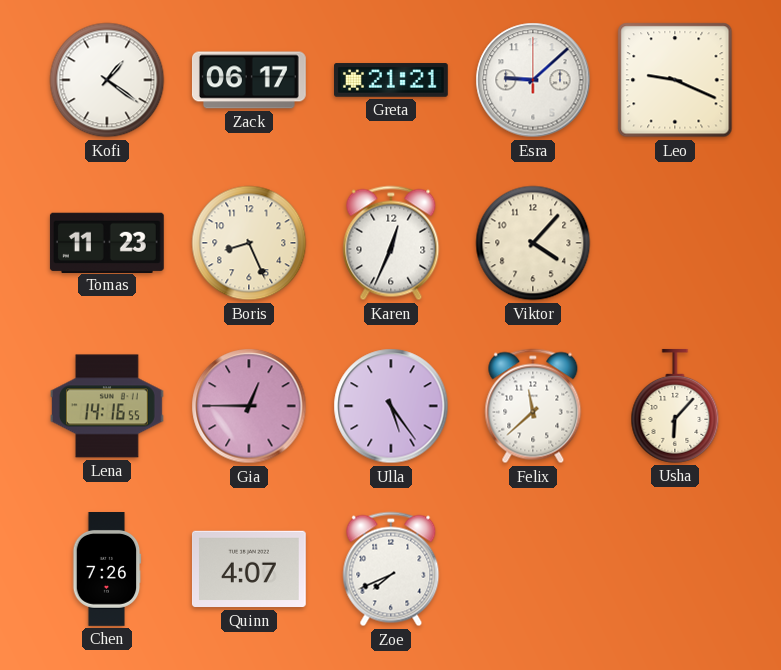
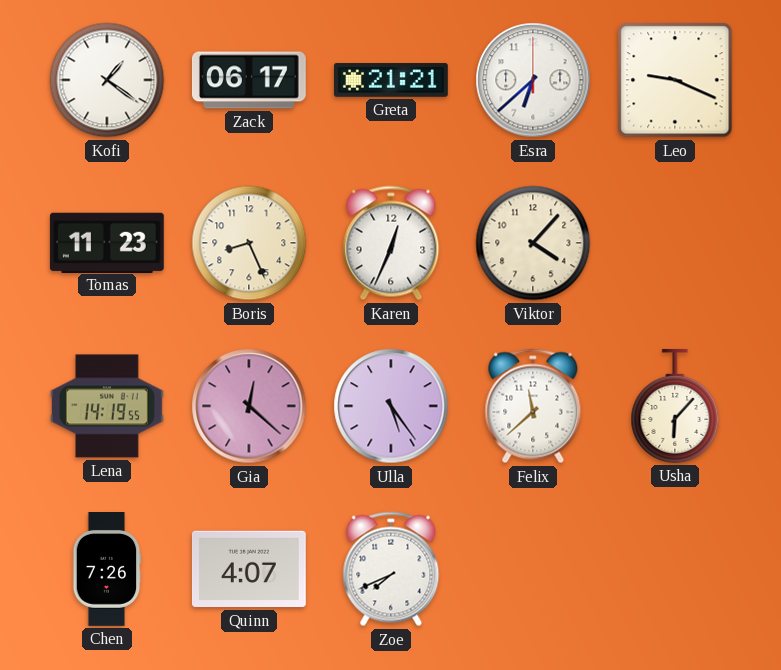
Esra: 9:08 -> 6:38 (533, 80)
Lena: 14:16 -> 14:19 (107, 406)
Gia: 12:45 -> 12:22 (249, 406)
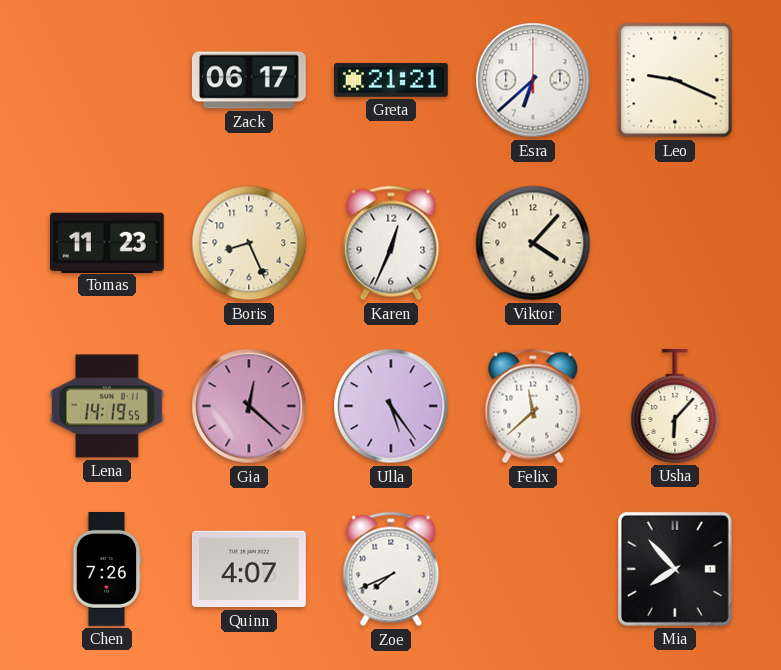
Kofi: 1:21 -> none (107, 80)
Mia: none -> 7:53 (675, 569)
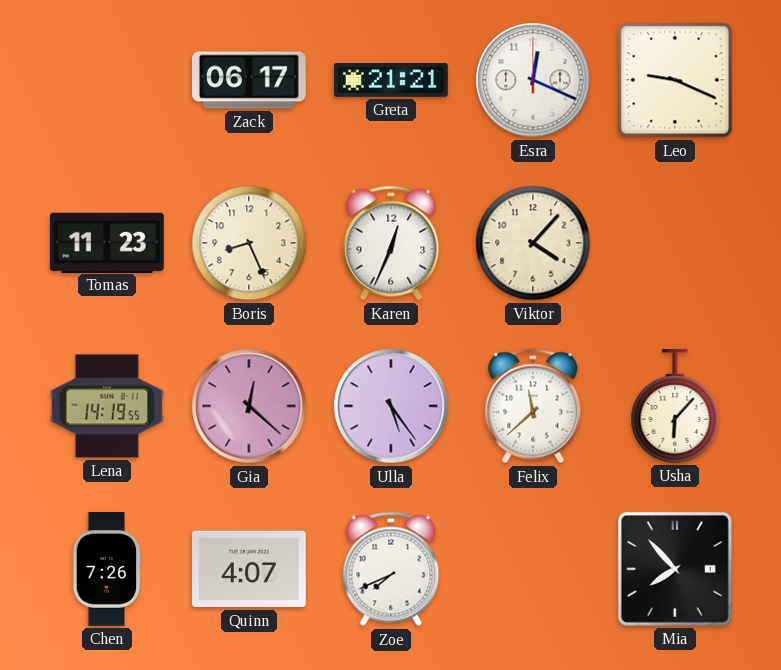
Esra: 6:38 -> 12:19 (533, 80)
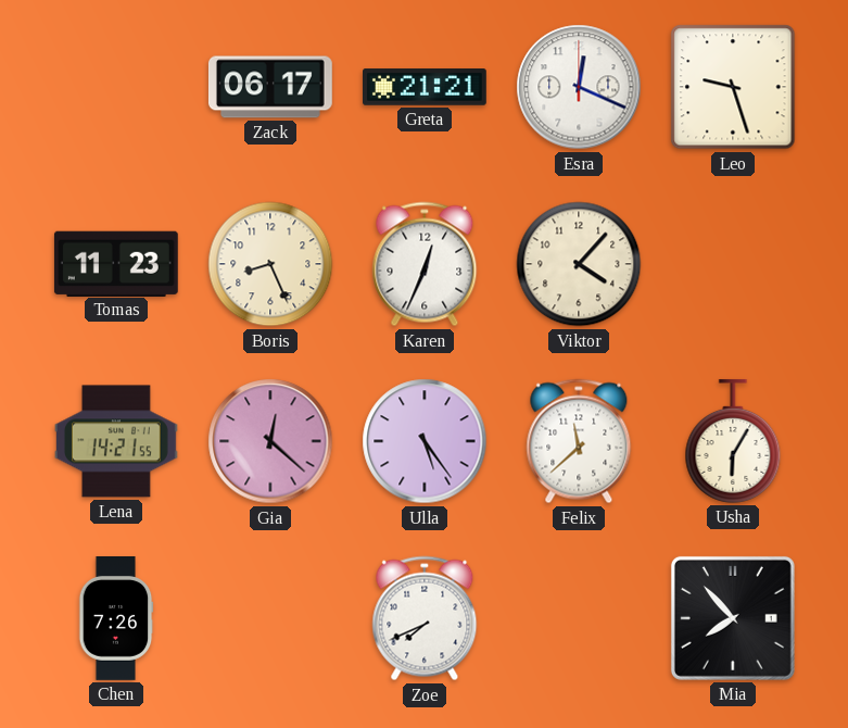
Leo: 9:19 -> 9:27 (733, 87)
Lena: 14:19 -> 14:21 (116, 441)
Usha: 6:07 -> 6:05 (733, 441)
Quinn: 4:07 -> none (249, 569)
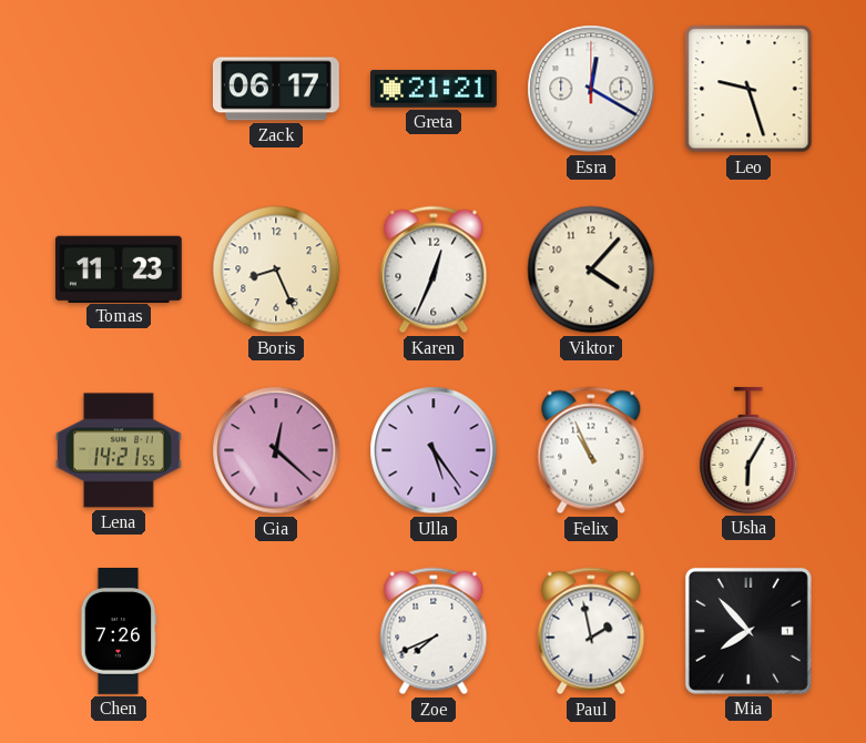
Esra: 12:19 -> 12:20 (591, 89)
Felix: 11:38 -> 10:56 (591, 450)
Paul: none -> 1:58 (591, 631)
